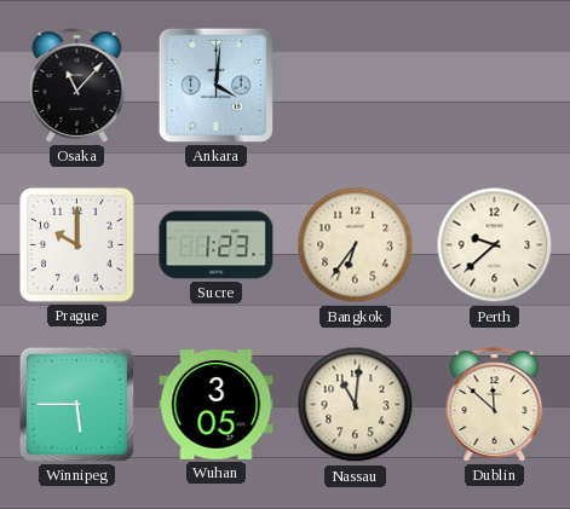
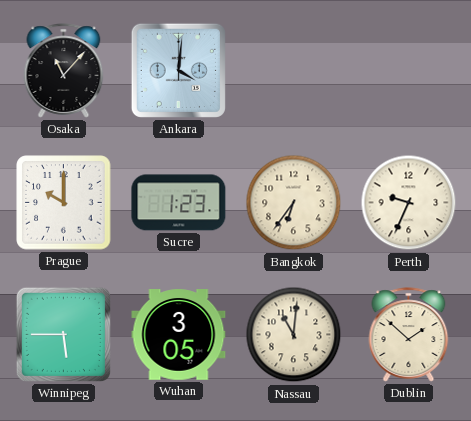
Perth: 9:38 -> 9:34 (409, 203)
Dublin: 11:52 -> 1:52 (409, 335)
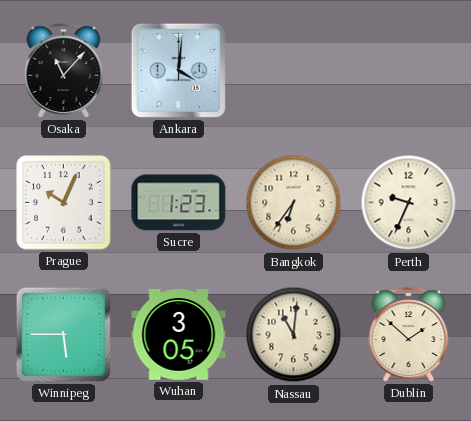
Prague: 10:00 -> 10:04 (64, 203)
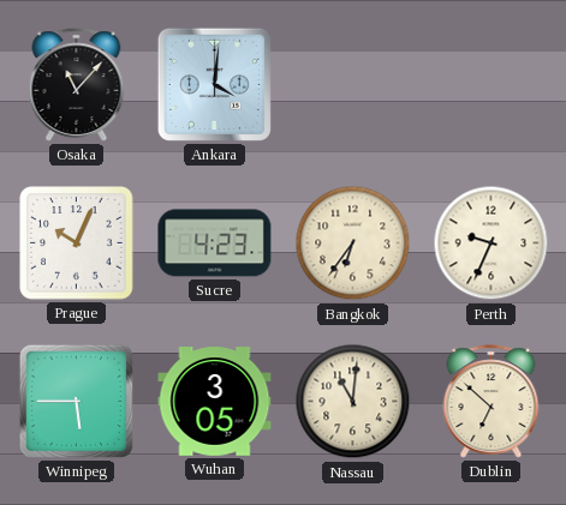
Sucre: 1:23 -> 4:23 (215, 244)
Dublin: 1:52 -> 6:52 (491, 402)
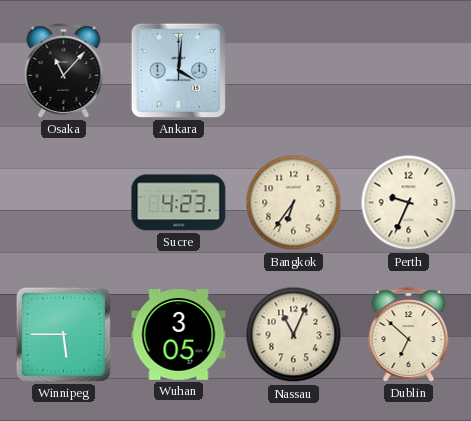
Prague: 10:04 -> none (77, 244)
Nassau: 11:01 -> 11:04 (294, 335)
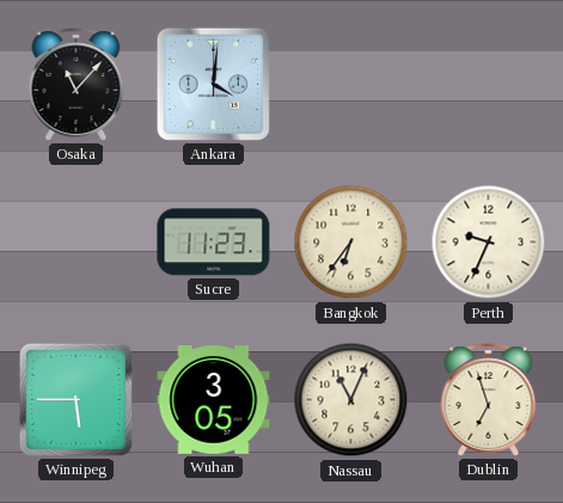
Sucre: 4:23 -> 11:23 (214, 243)
Dublin: 6:52 -> 6:57 (489, 400)
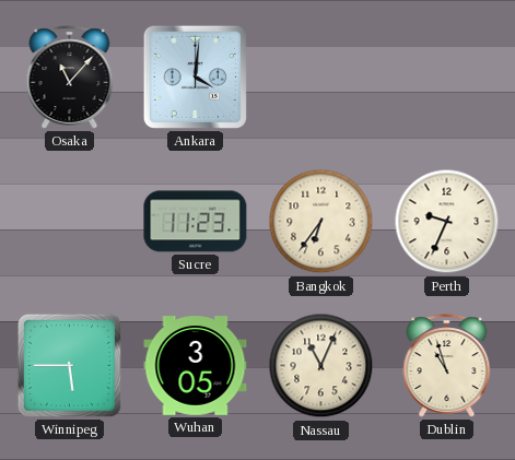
Dublin: 6:57 -> 10:57 (447, 366)
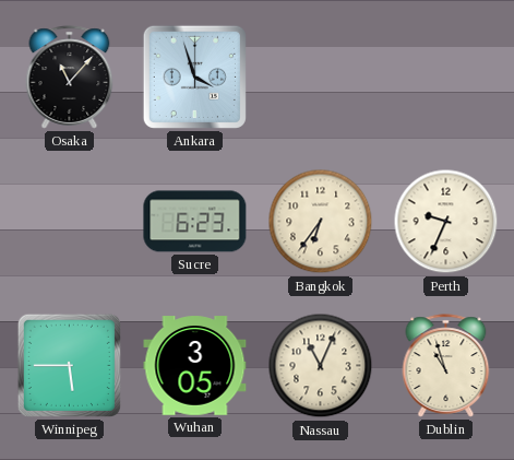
Ankara: 4:01 -> 3:57 (194, 76)
Sucre: 11:23 -> 6:23 (195, 222)
